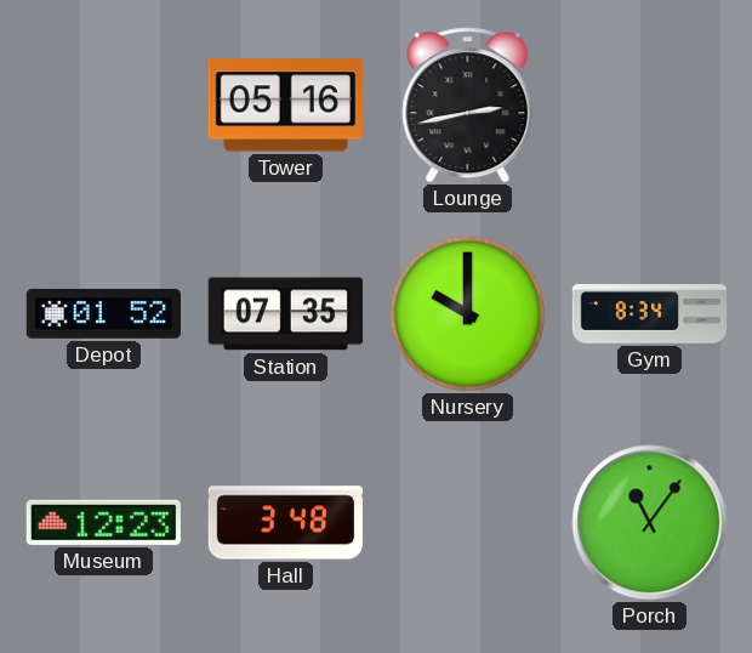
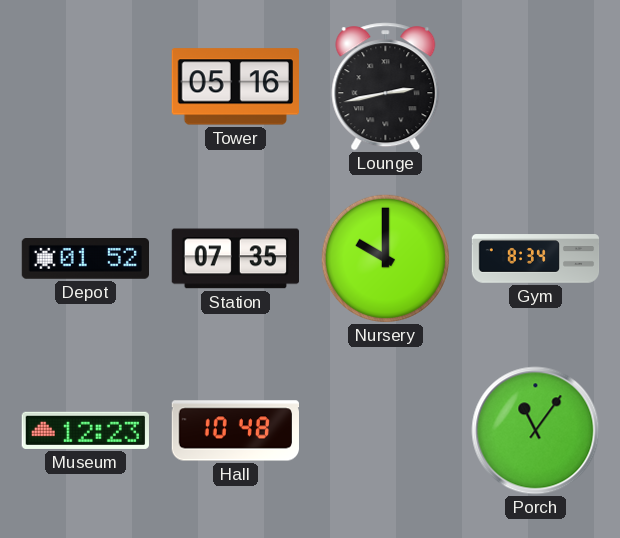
Hall: 3:48 -> 10:48 (235, 431)
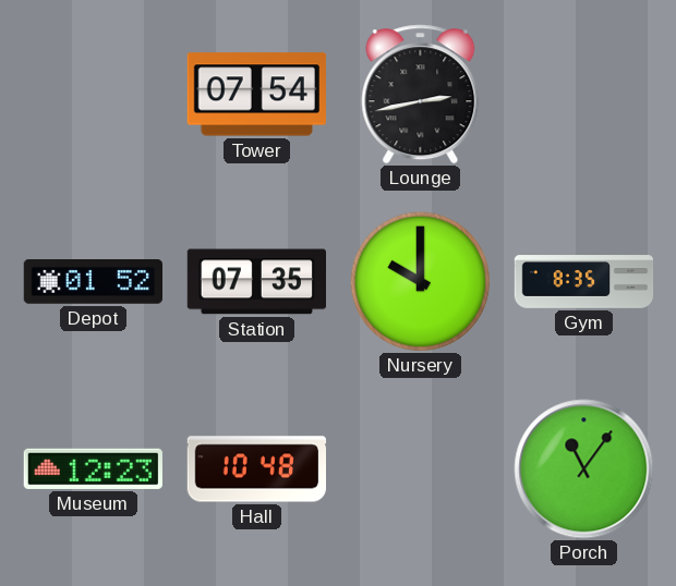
Tower: 05:16 -> 07:54 (256, 95)
Gym: 8:34 -> 8:35 (584, 282)
